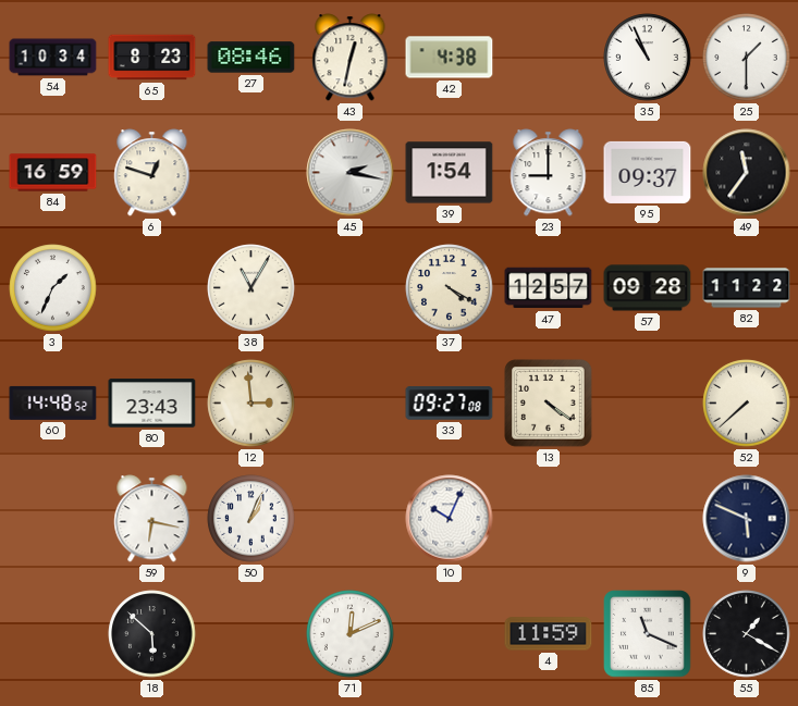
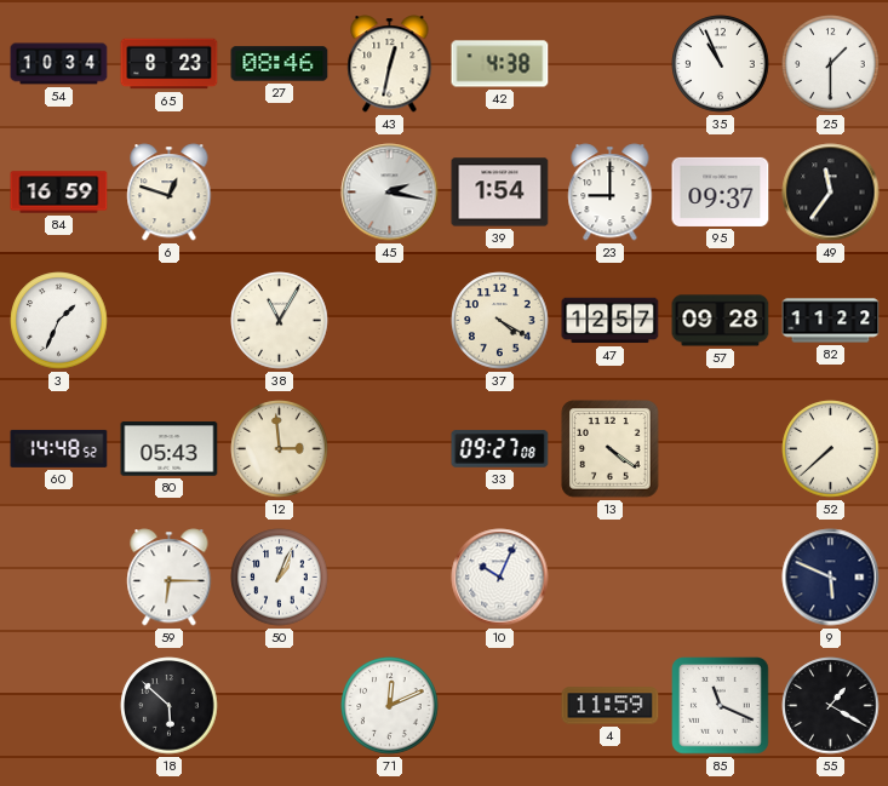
80: 23:43 -> 05:43 (170, 449)
59: 6:17 -> 6:15 (170, 578)
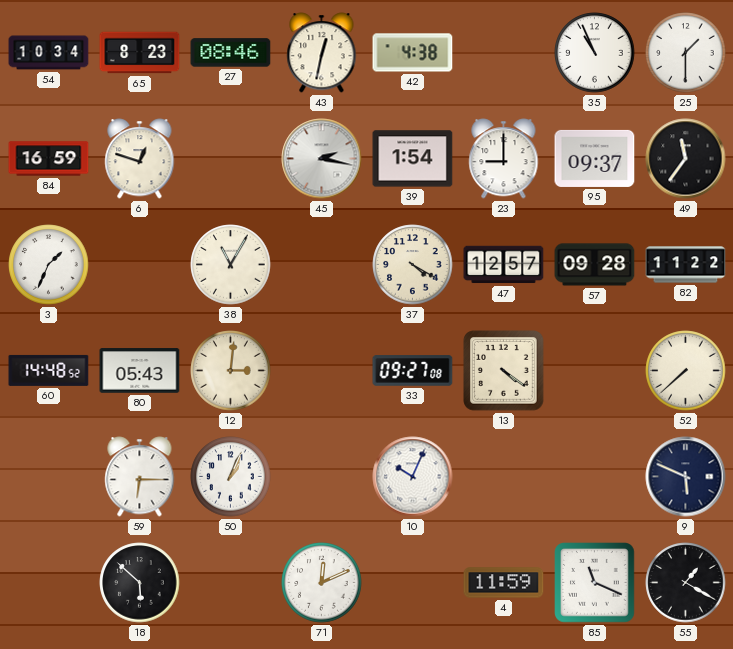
12: 2:59 -> 3:01 (231, 371)
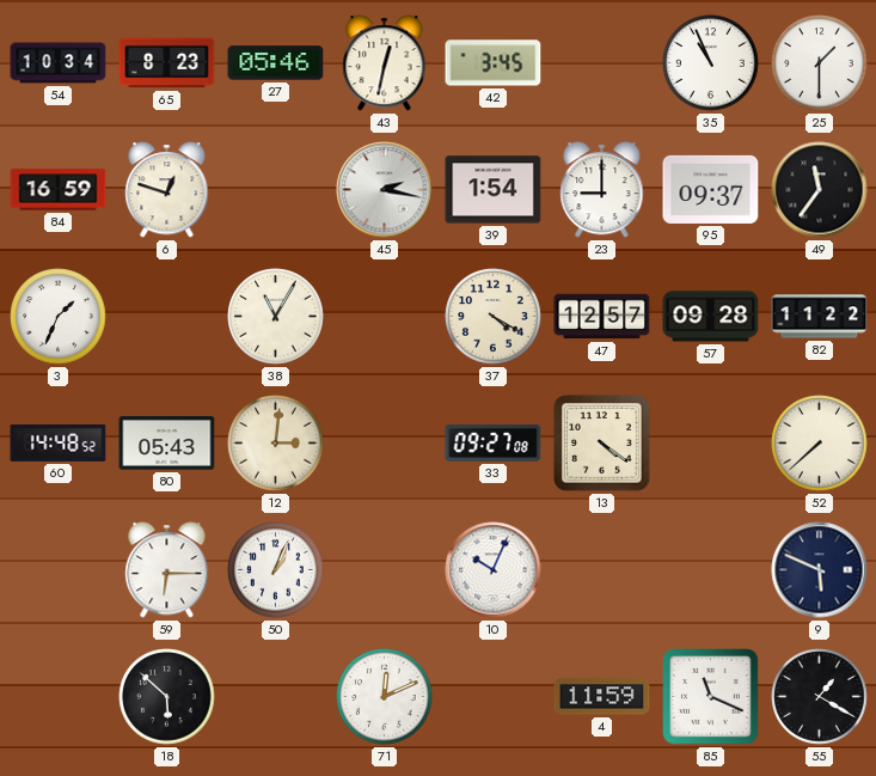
27: 08:46 -> 05:46 (276, 63)
42: 4:38 -> 3:45 (494, 63)
